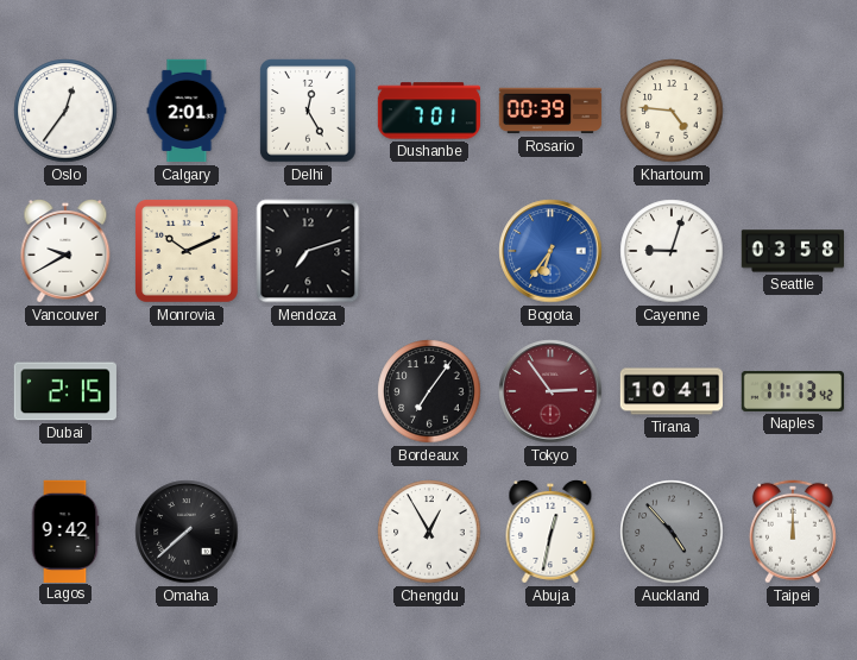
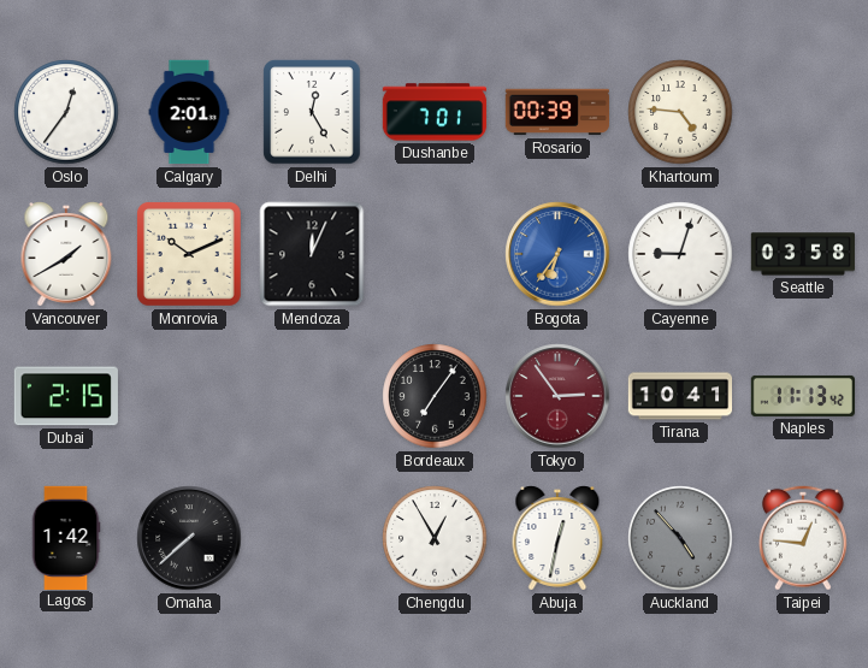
Vancouver: 9:40 -> 1:40 (66, 254)
Mendoza: 7:12 -> 12:04 (312, 254)
Lagos: 9:42 -> 1:42 (66, 537)
Taipei: 12:00 -> 12:46 (803, 538)
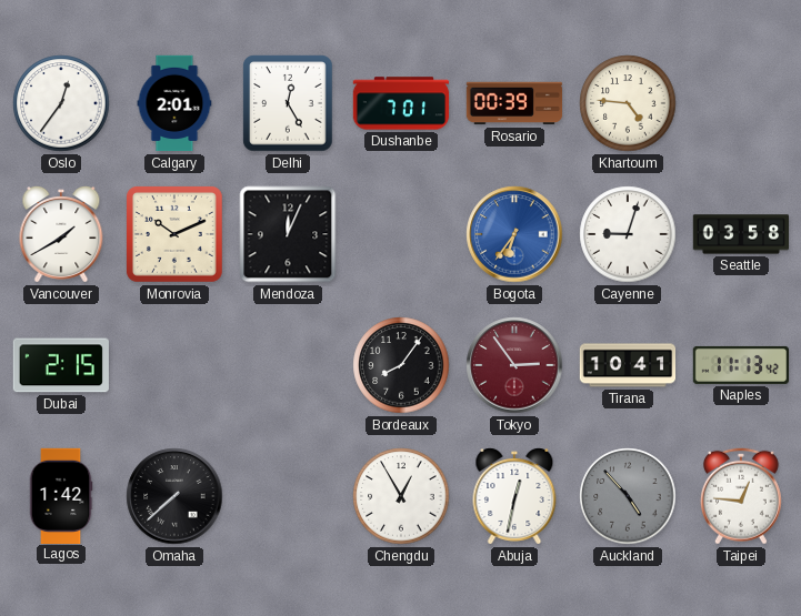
Bordeaux: 7:06 -> 8:06 (401, 365)
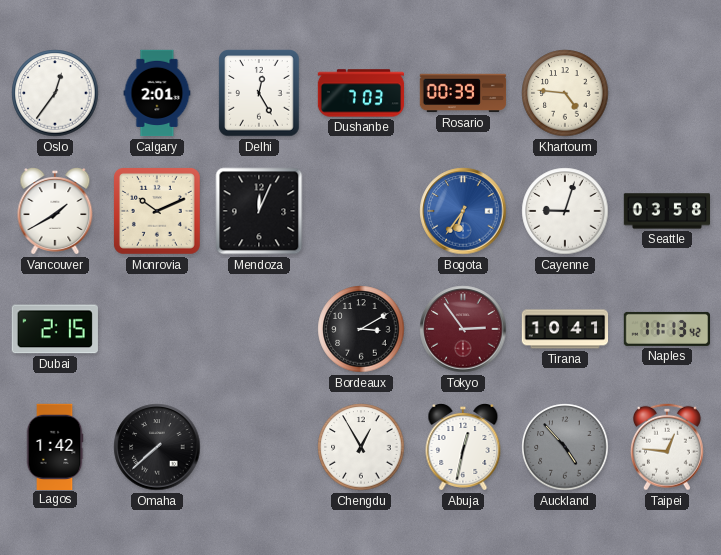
Dushanbe: 7:01 -> 7:03 (361, 93)
Bordeaux: 8:06 -> 3:10 (361, 329)
